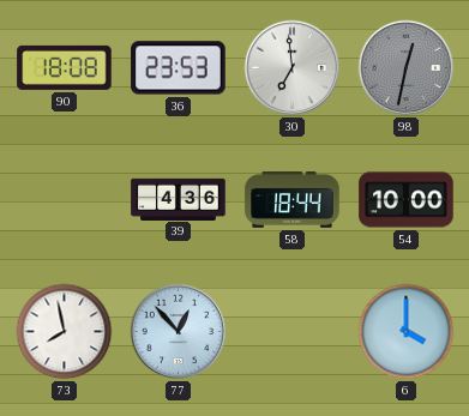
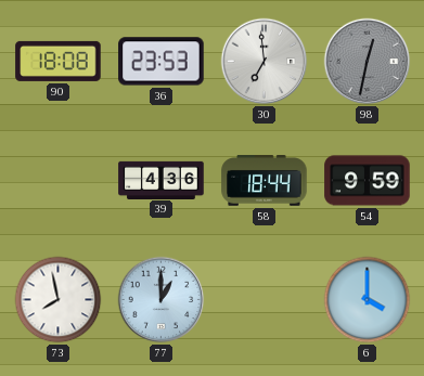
54: 10:00 -> 9:59 (368, 181)
77: 12:53 -> 1:00 (162, 300)
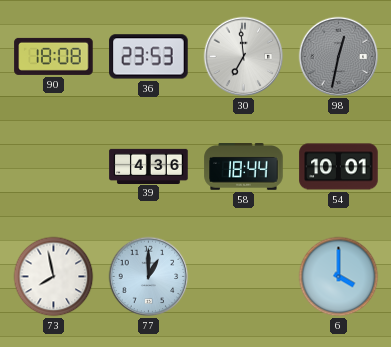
54: 9:59 -> 10:01 (339, 167)
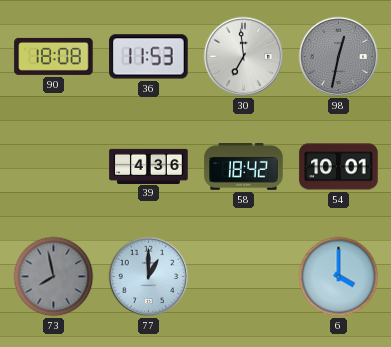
36: 23:53 -> 11:53 (149, 57)
58: 18:44 -> 18:42 (244, 167)
73 dial: white -> grey (54, 277)
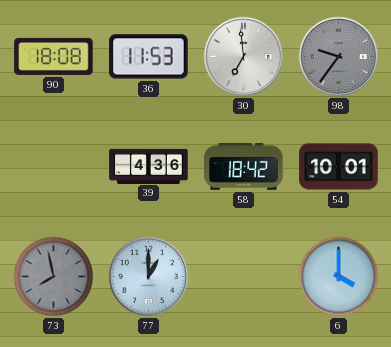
98: 12:32 -> 9:36 (339, 57)
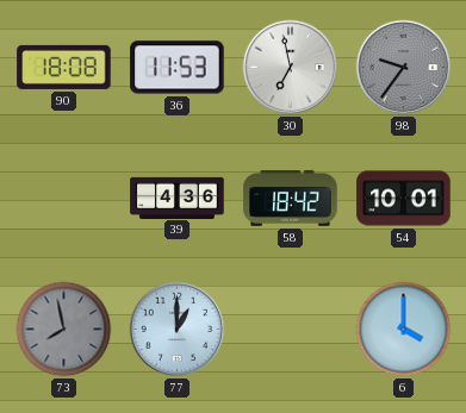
30: 6:59 -> 6:58 (291, 68)
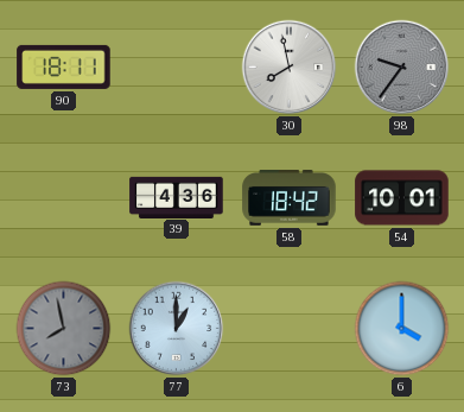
90: 18:08 -> 18:11 (64, 66)
36: 11:53 -> none (178, 68)
30: 6:58 -> 7:58 (290, 68)
